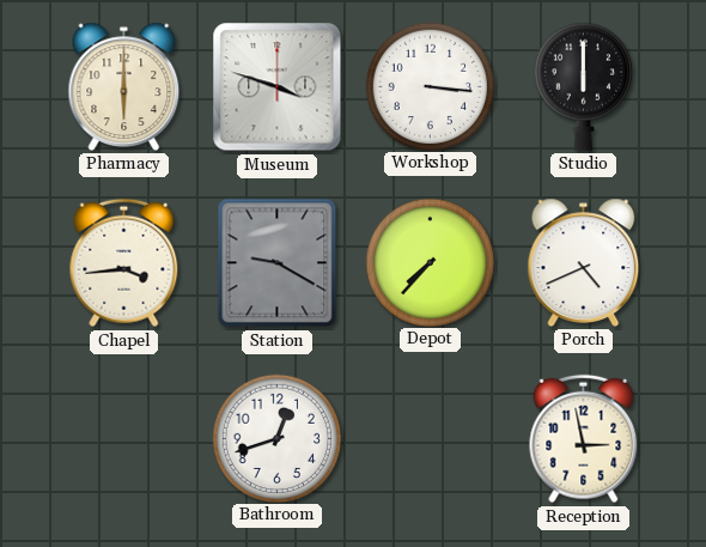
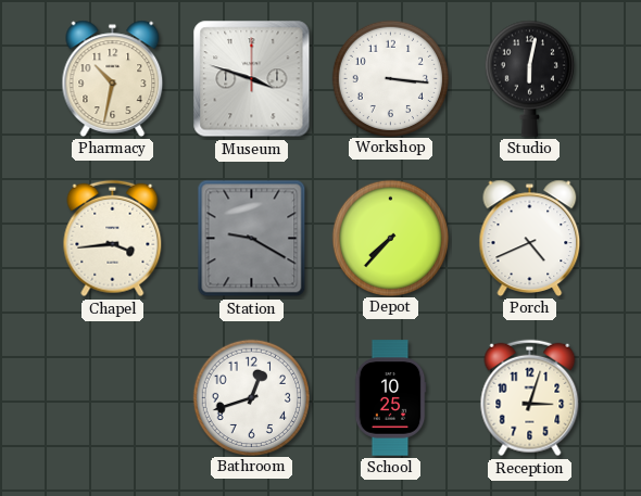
Pharmacy: 6:00 -> 10:32 (113, 78)
Studio: 6:00 -> 6:02 (529, 78)
School: none -> 10:25 (390, 398)
Reception: 2:58 -> 3:03 (530, 398)
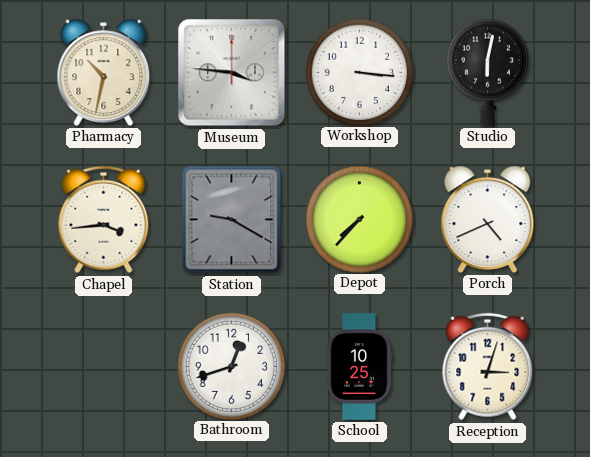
Museum: 3:48 -> 3:46 (232, 73)
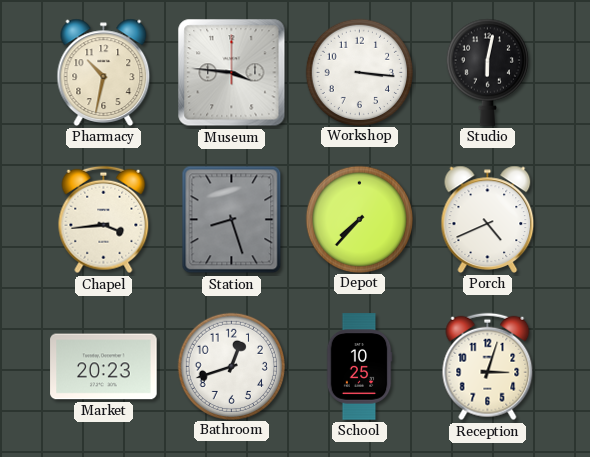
Station: 9:20 -> 8:27 (232, 220)
Market: none -> 20:23 (104, 367)
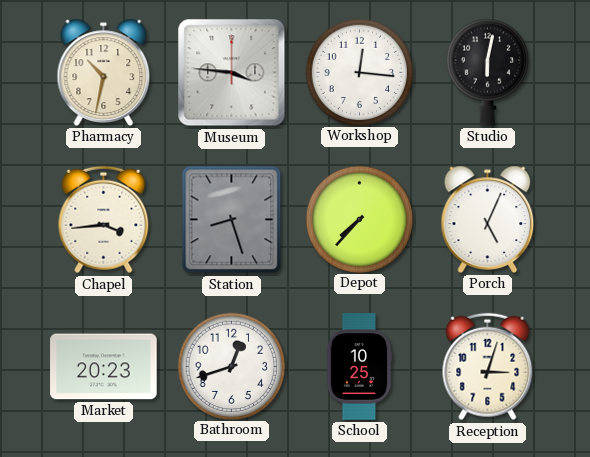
Workshop: 3:16 -> 12:16 (359, 72)
Porch: 4:41 -> 5:04 (488, 219)
